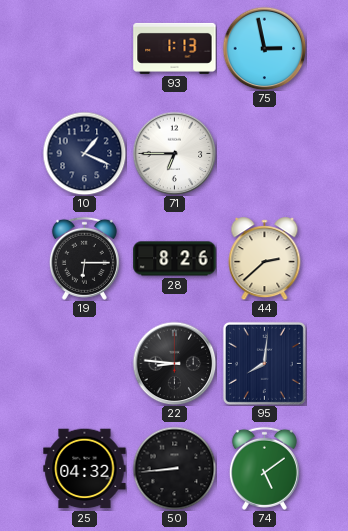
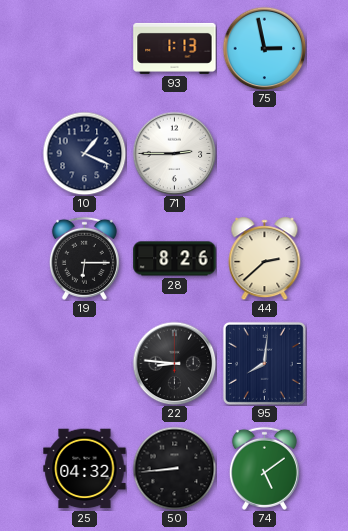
71: 6:45 -> 2:45 (174, 153)
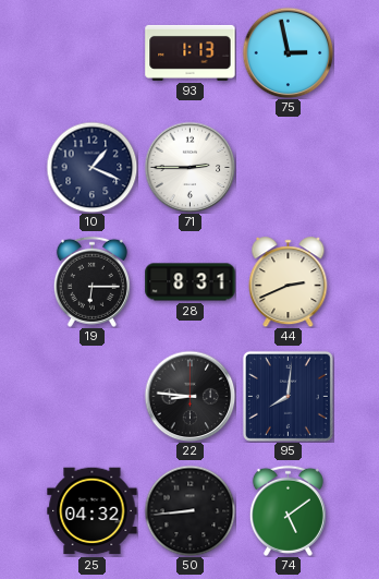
28: 8:26 -> 8:31 (191, 282)
44: 2:38 -> 2:41 (289, 282)
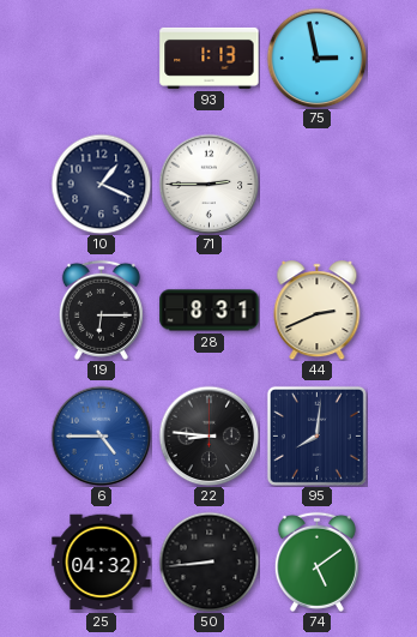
6: none -> 4:45 (101, 435)
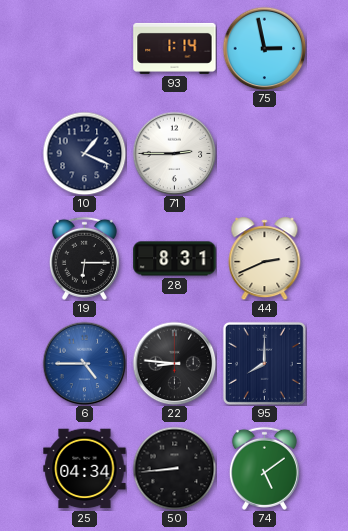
93: 1:13 -> 1:14 (175, 48)
95: 8:01 -> 8:00 (264, 363)
25: 04:32 -> 04:34 (85, 469)
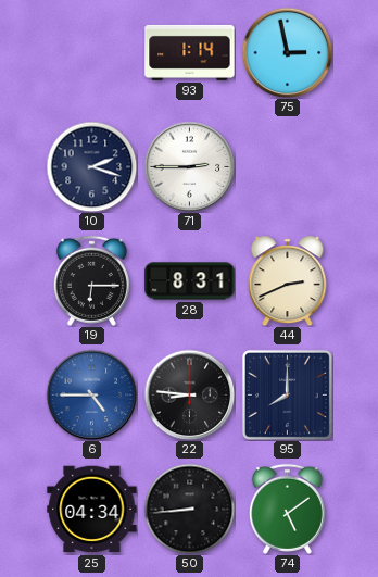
10: 1:19 -> 2:18 (91, 166)
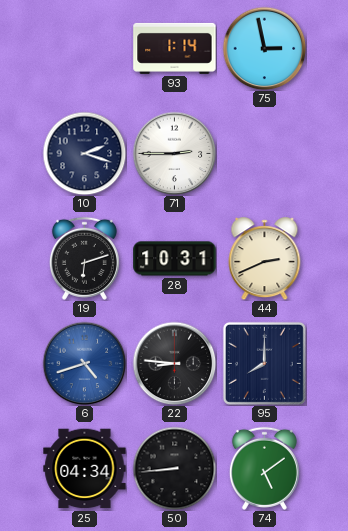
19: 6:15 -> 6:12 (84, 258)
28: 8:31 -> 10:31 (175, 259)
6: 4:45 -> 4:42 (84, 363)
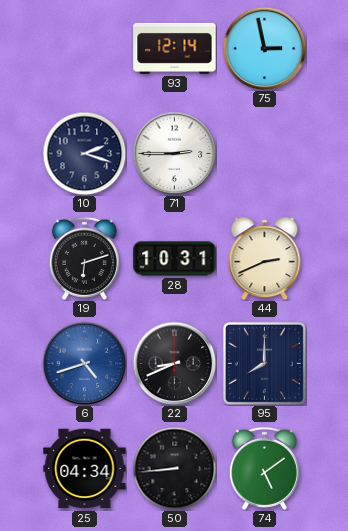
93: 1:14 -> 12:14 (175, 48)
22: 8:46 -> 8:41 (174, 363)
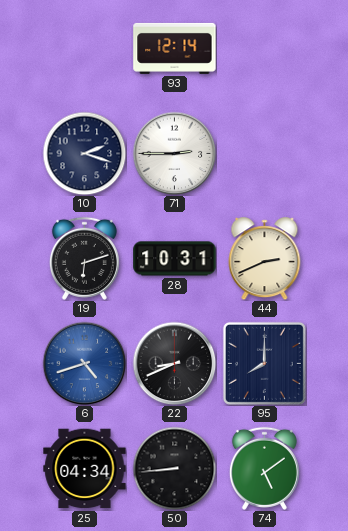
75: 2:58 -> none (264, 48)
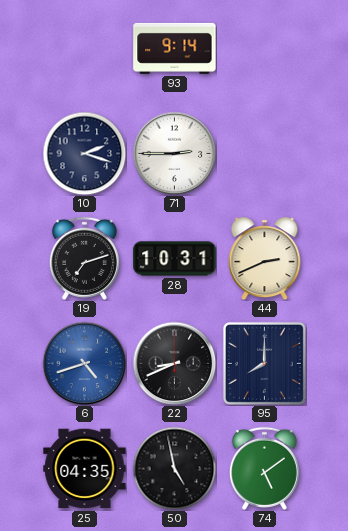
93: 12:14 -> 9:14 (175, 48)
19: 6:12 -> 7:12 (84, 258)
25: 04:34 -> 04:35 (85, 469)
50: 8:44 -> 4:58 (174, 468)
